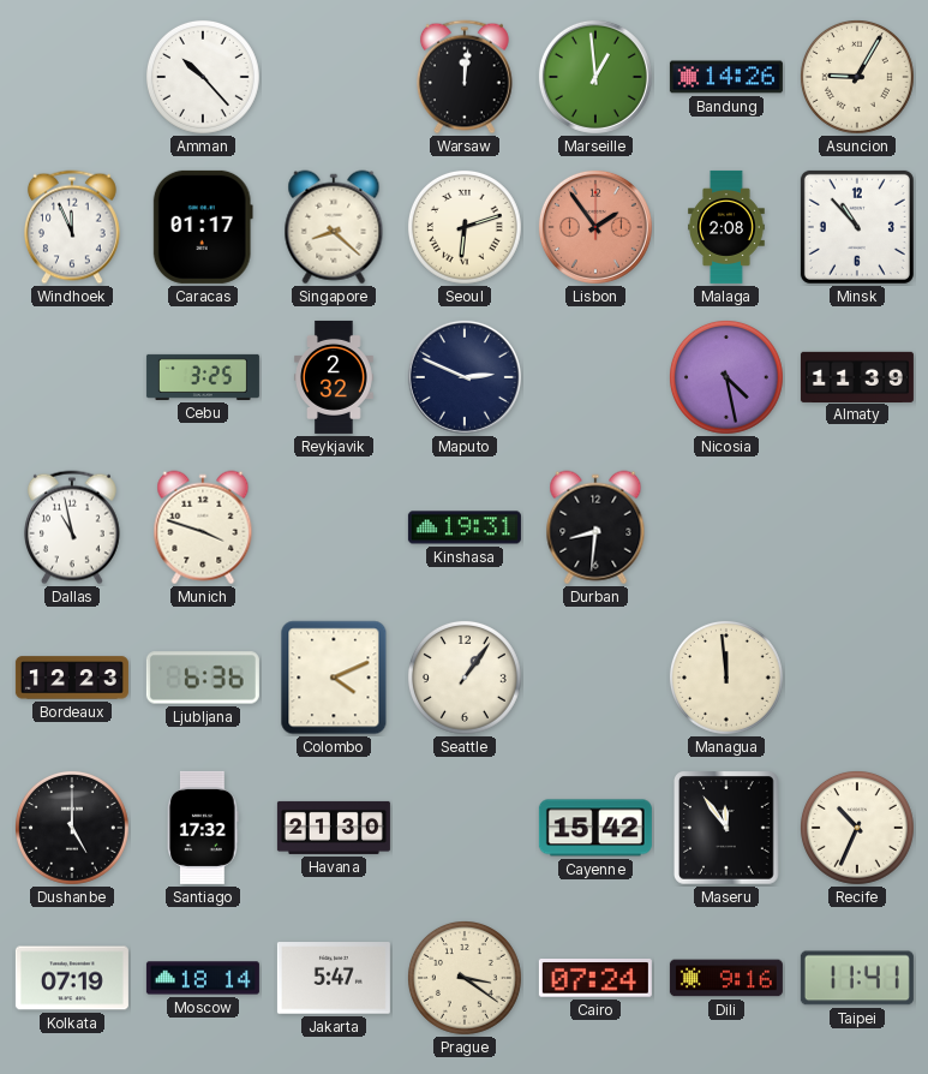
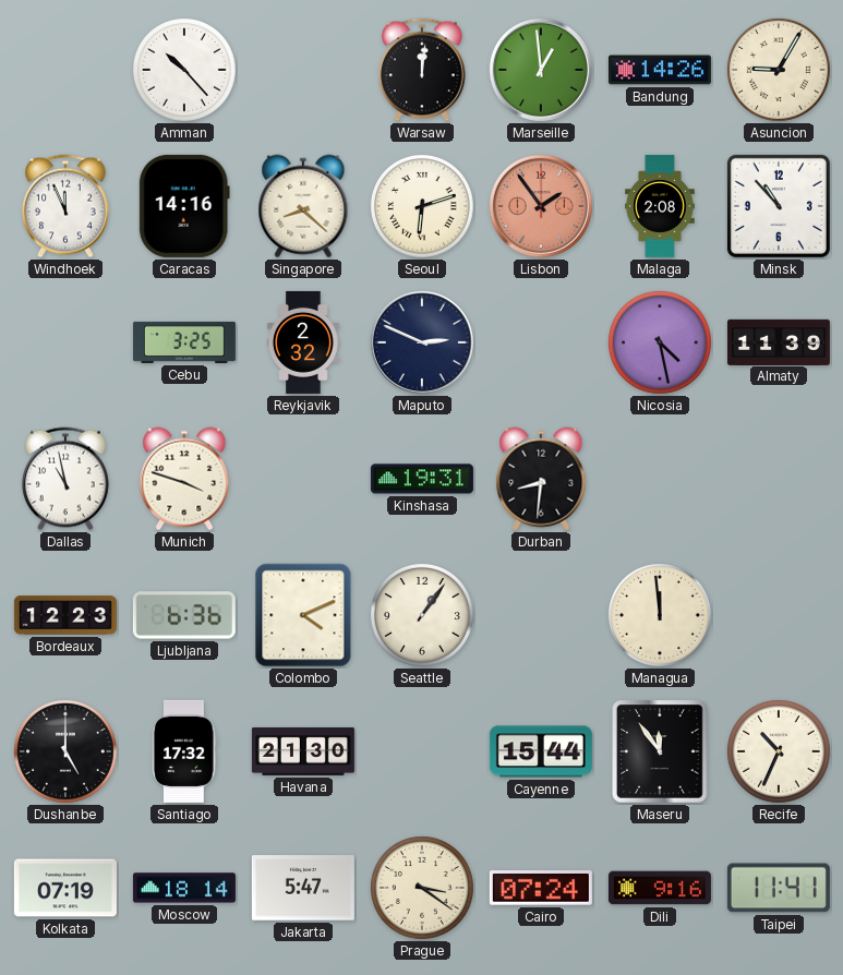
Caracas: 01:17 -> 14:16 (184, 206)
Cayenne: 15:42 -> 15:44 (541, 751)
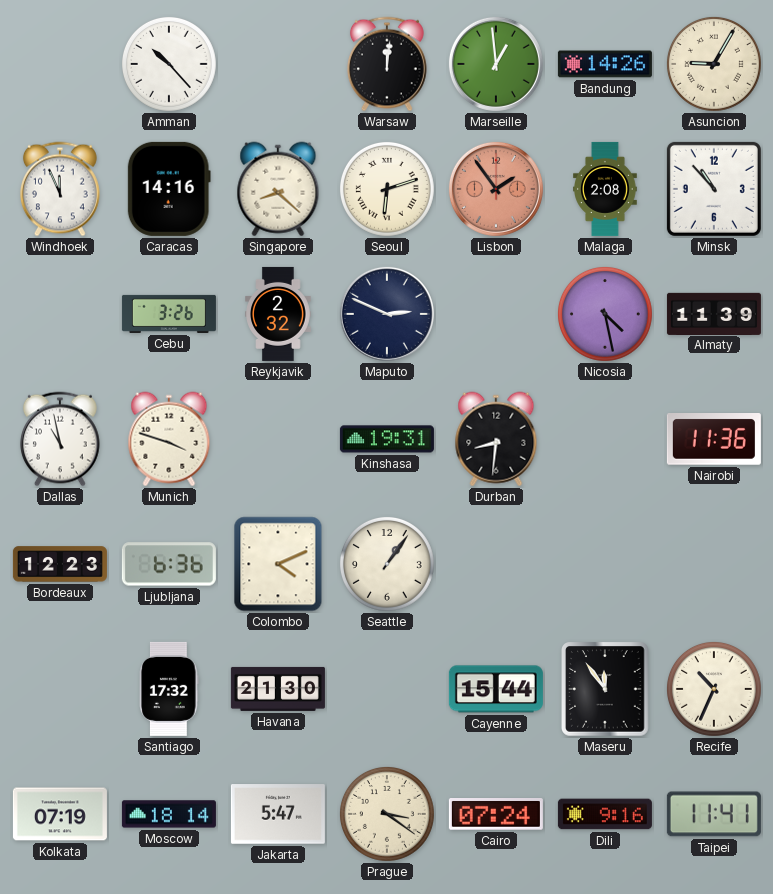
Cebu: 3:25 -> 3:26 (169, 314)
Nairobi: none -> 11:36 (714, 439)
Managua: 11:59 -> none (660, 615)
Dushanbe: 5:00 -> none (65, 751)
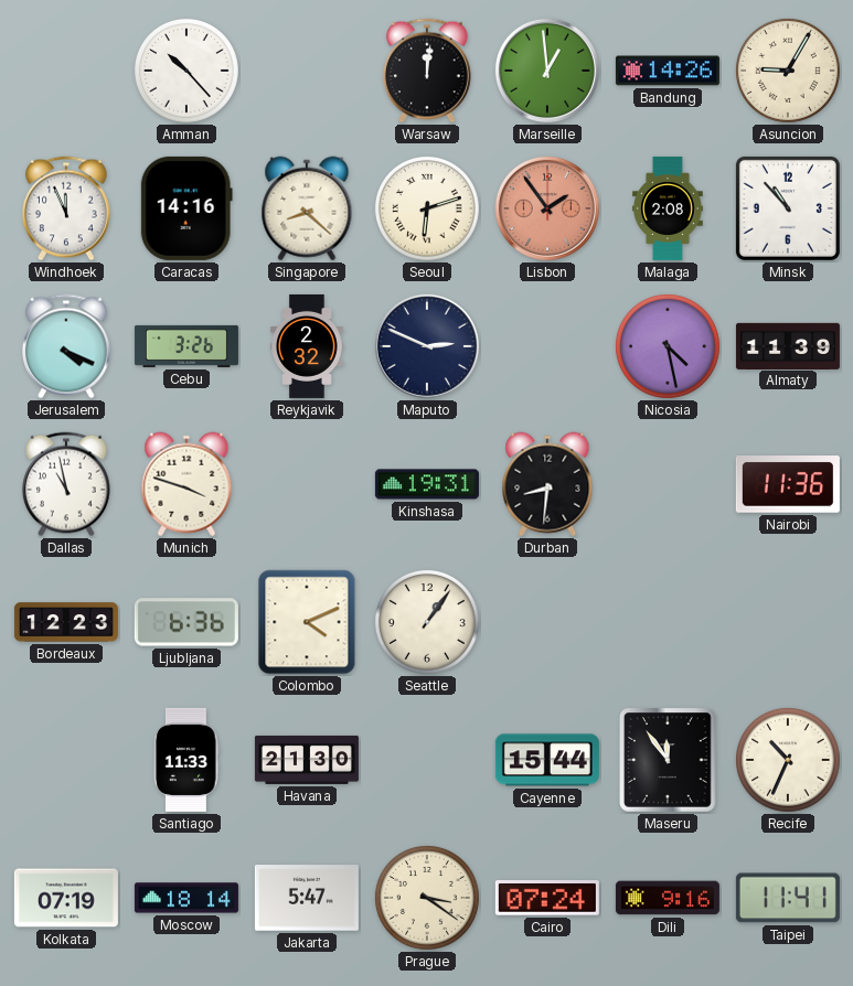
Jerusalem: none -> 4:19 (66, 346)
Santiago: 17:32 -> 11:33 (186, 760)
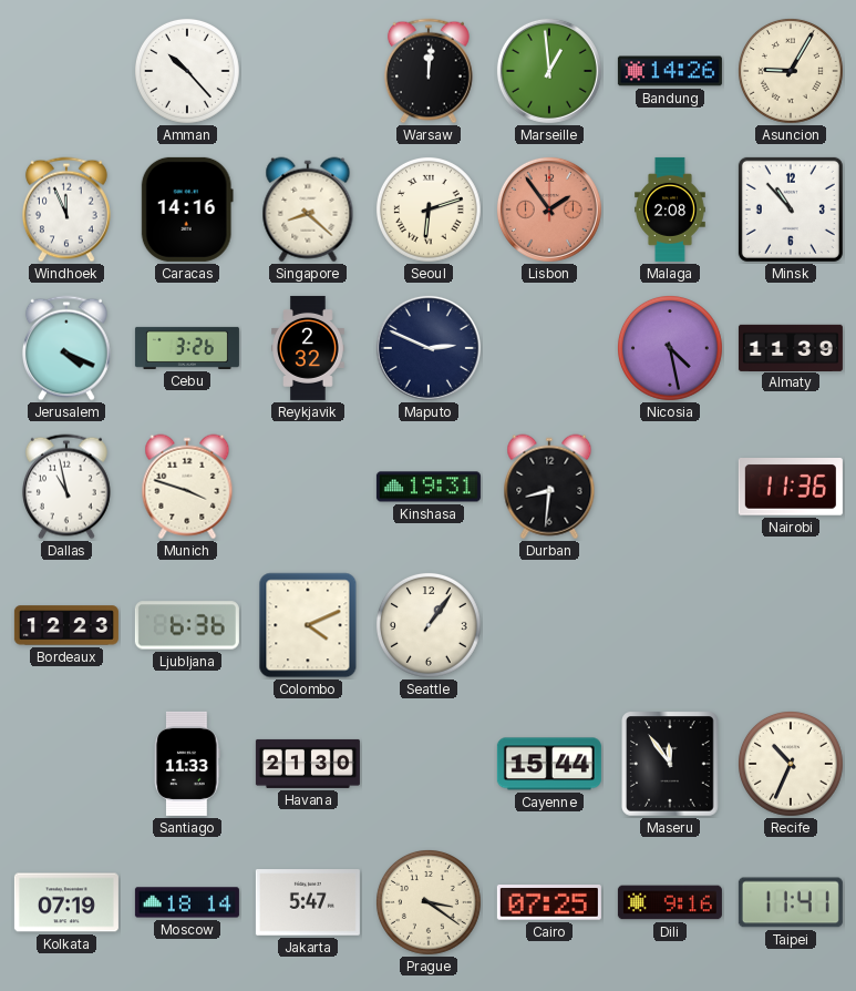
Cairo: 07:24 -> 07:25 (549, 902)
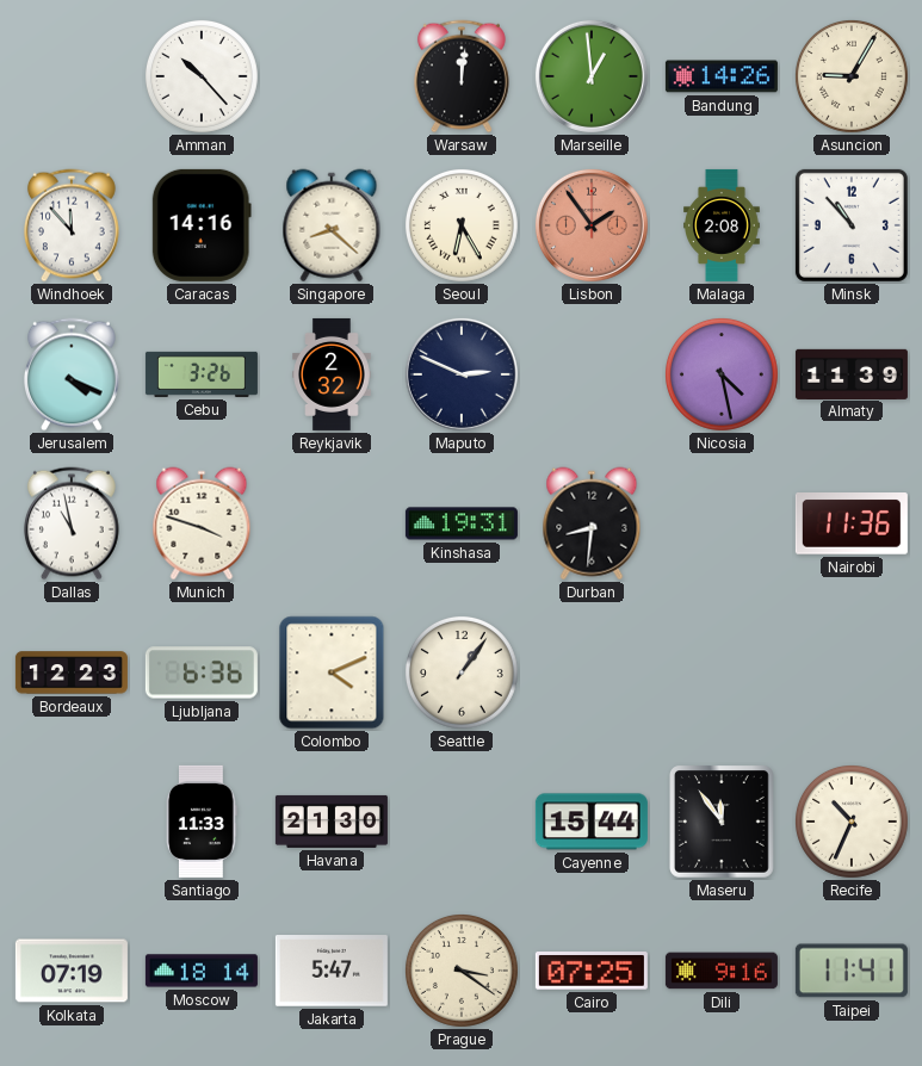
Windhoek: 11:56 -> 11:53 (72, 225)
Seoul: 6:12 -> 6:25 (462, 225)
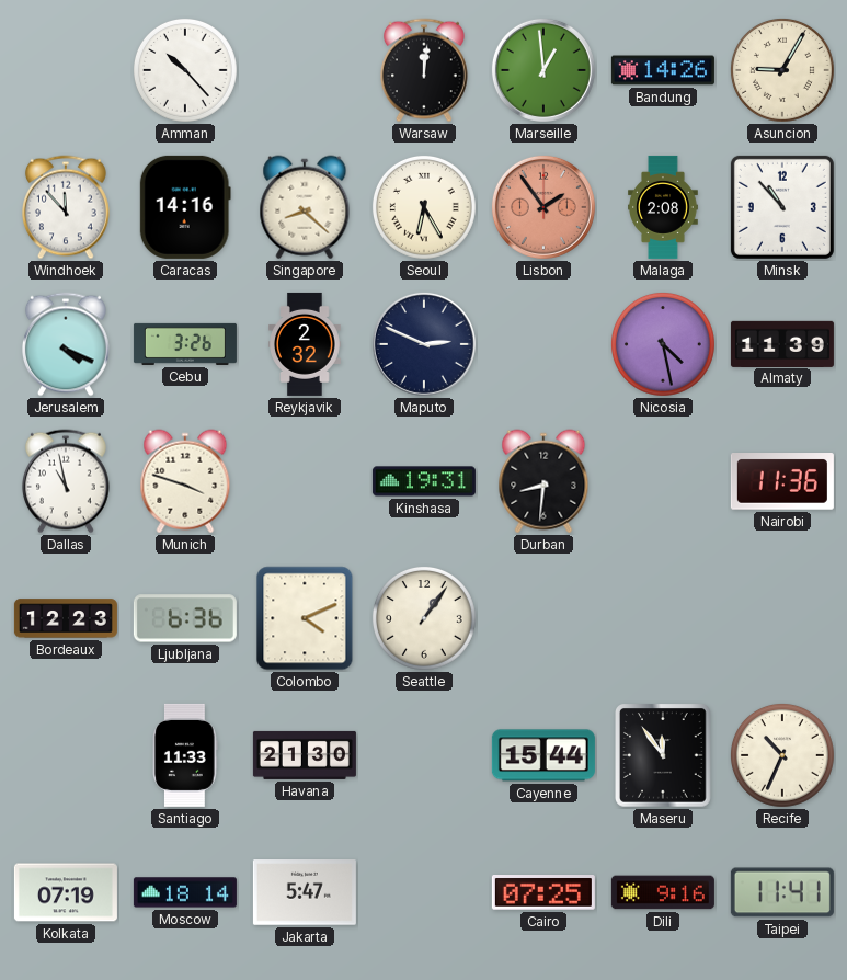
Prague: 3:21 -> none (462, 971)
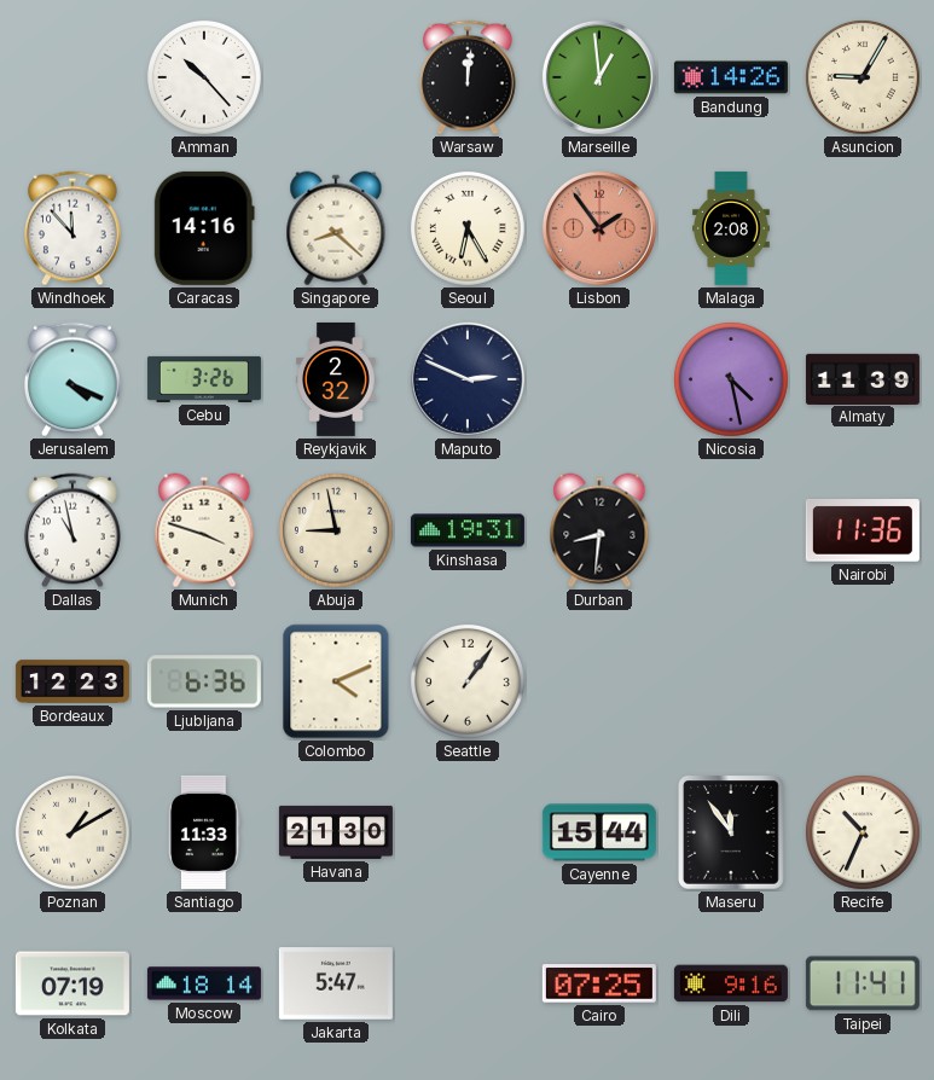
Minsk: 10:53 -> none (782, 207)
Abuja: none -> 8:58 (336, 530)
Poznan: none -> 1:10 (72, 832)
